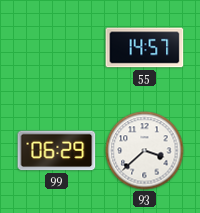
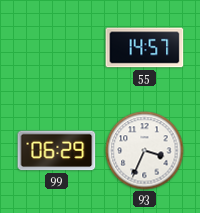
93: 3:38 -> 3:34 (145, 151)
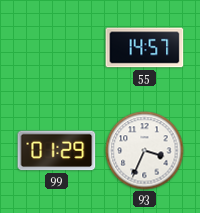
99: 06:29 -> 01:29 (57, 151)
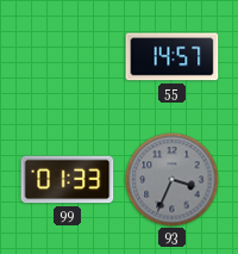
99: 01:29 -> 01:33 (68, 180)
93 dial: white -> grey (173, 180)
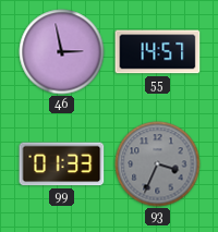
46: none -> 2:58 (62, 52)
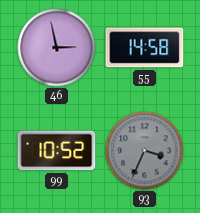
55: 14:57 -> 14:58 (145, 48)
99: 01:33 -> 10:52 (57, 151)
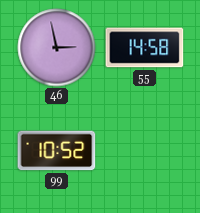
93: 3:34 -> none (145, 151)
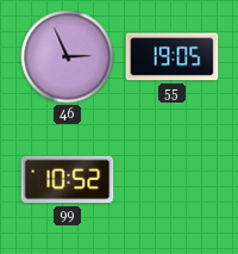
46: 2:58 -> 2:56 (68, 57)
55: 14:58 -> 19:05 (173, 57)
